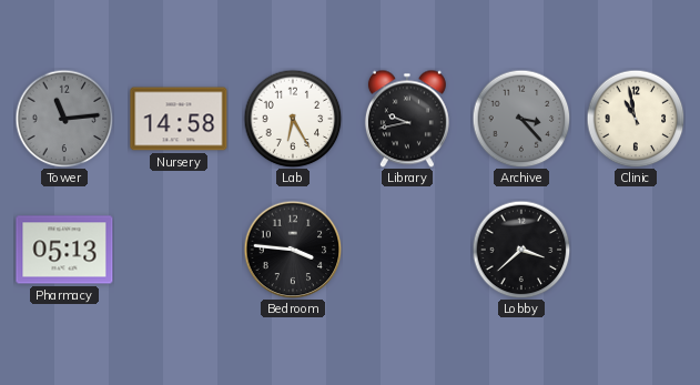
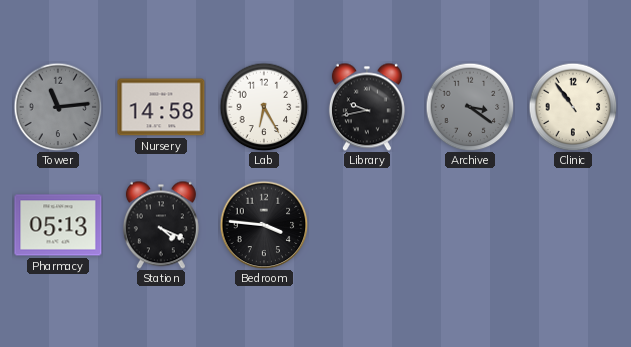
Archive: 3:23 -> 3:21 (470, 107)
Clinic: 10:58 -> 10:54 (573, 107)
Station: none -> 4:19 (161, 225)
Lobby: 3:38 -> none (521, 250)
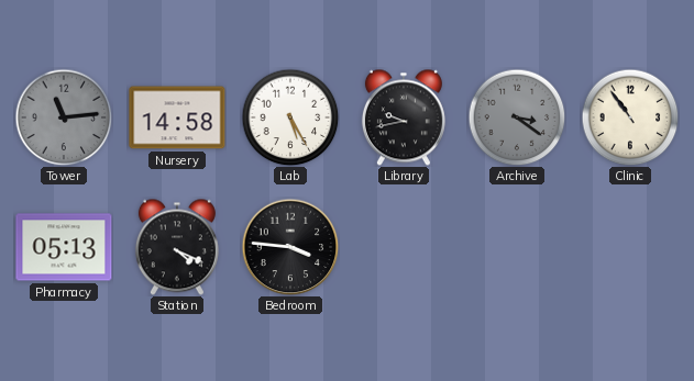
Lab: 6:25 -> 5:25 (290, 117)
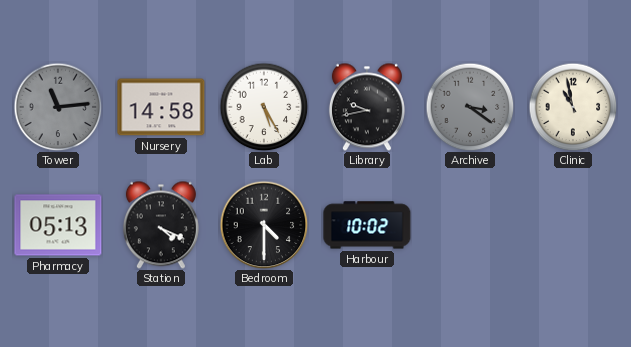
Clinic: 10:54 -> 10:58 (573, 107)
Bedroom: 3:46 -> 4:30 (264, 225)
Harbour: none -> 10:02 (367, 225)
